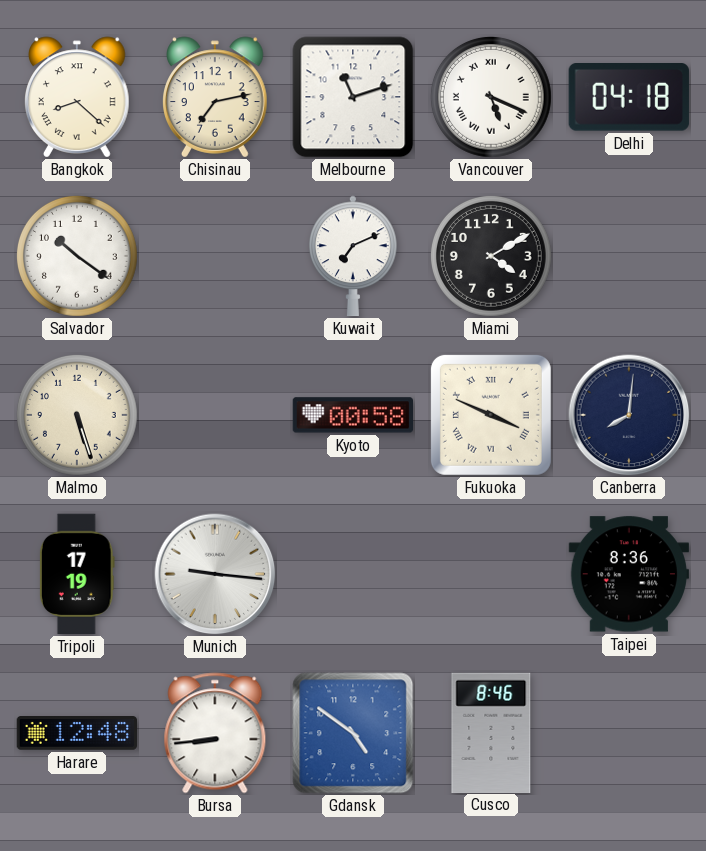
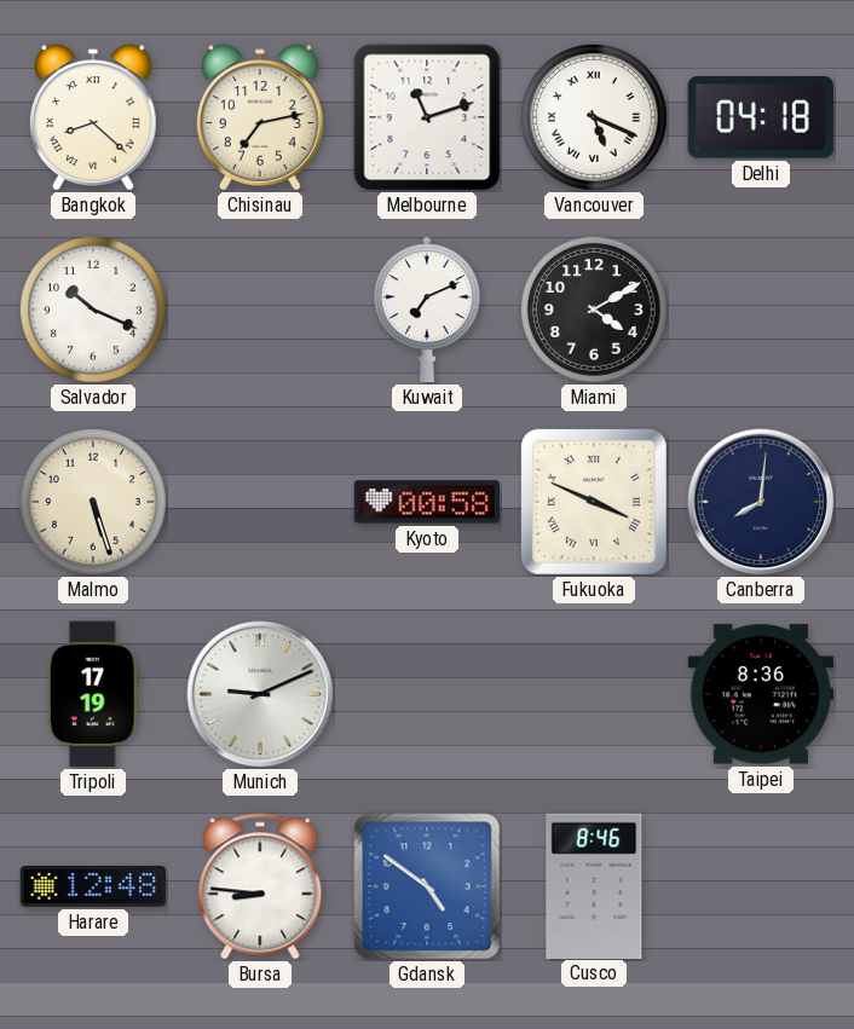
Salvador: 10:21 -> 10:19 (94, 311)
Munich: 9:16 -> 9:11 (260, 694)
Bursa: 8:44 -> 8:46 (260, 886)
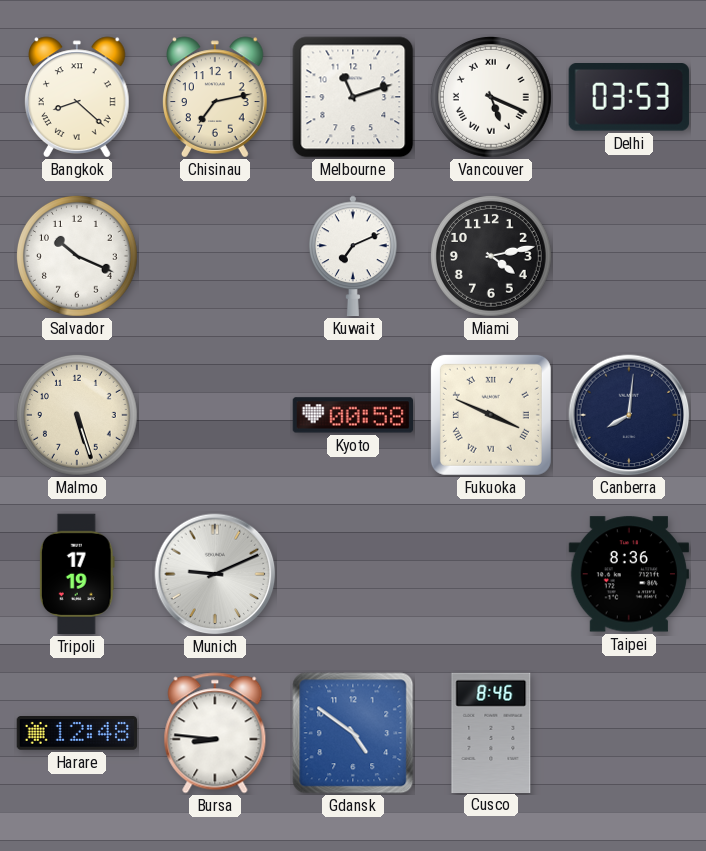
Delhi: 04:18 -> 03:53 (629, 98)
Miami: 4:10 -> 4:13 (492, 257)
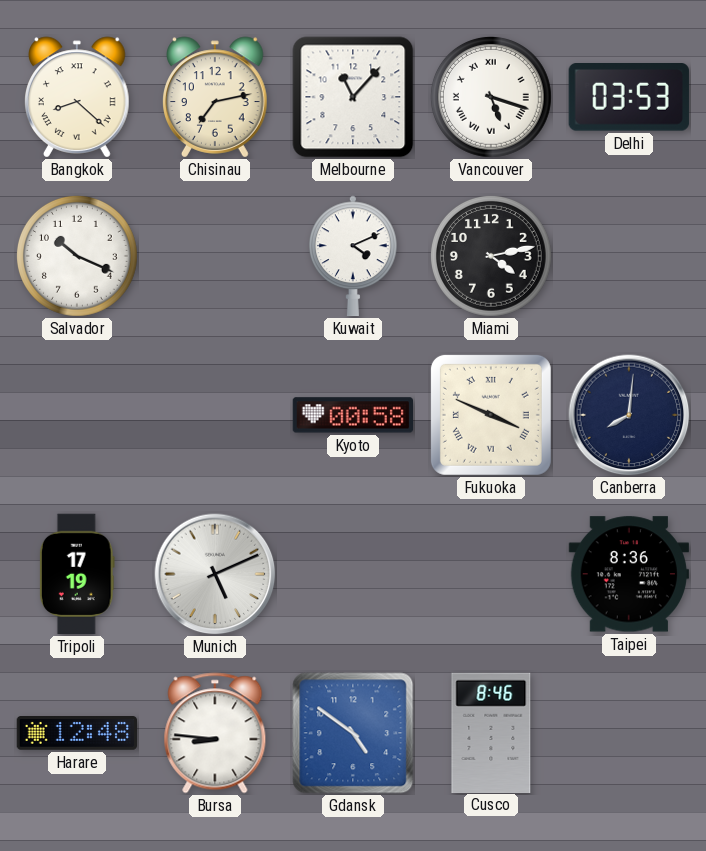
Melbourne: 11:12 -> 11:07 (353, 97)
Vancouver: 5:19 -> 5:18 (492, 98)
Kuwait: 7:11 -> 4:11 (354, 256)
Malmo: 5:27 -> none (78, 416)
Munich: 9:11 -> 5:11 (215, 574)
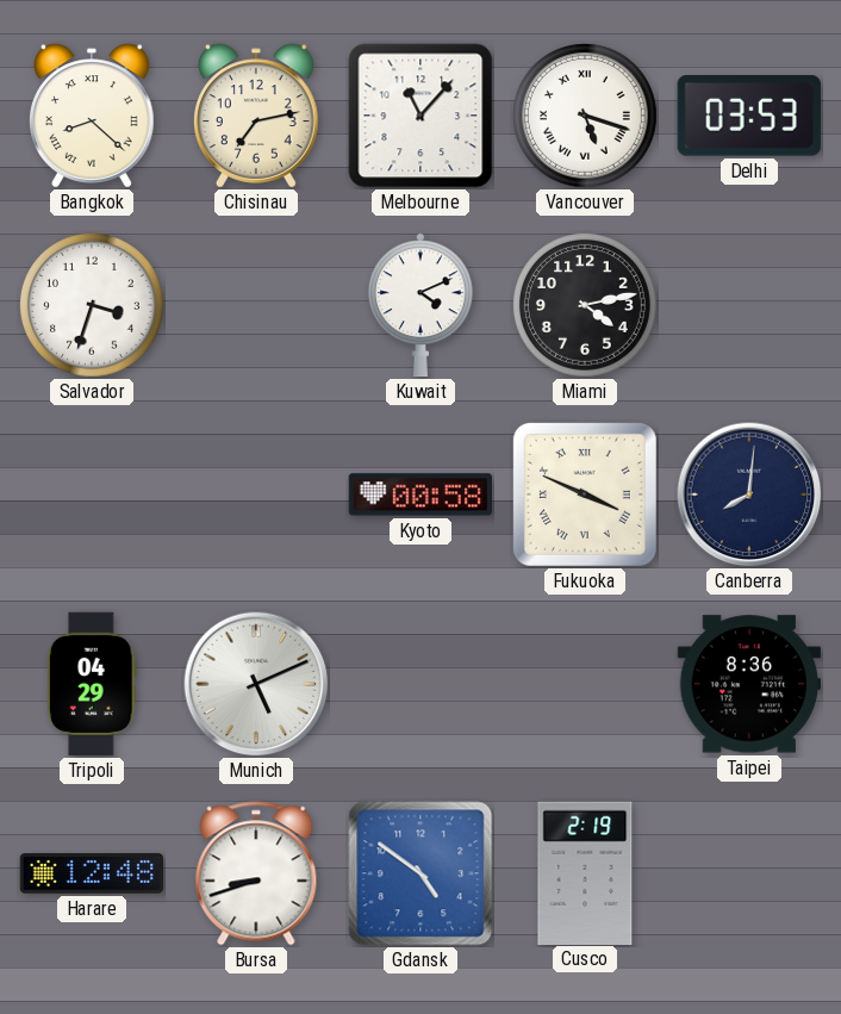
Salvador: 10:19 -> 3:33 (93, 306)
Tripoli: 17:19 -> 04:29 (92, 684)
Bursa: 8:46 -> 8:42 (256, 873)
Cusco: 8:46 -> 2:19 (585, 872)
